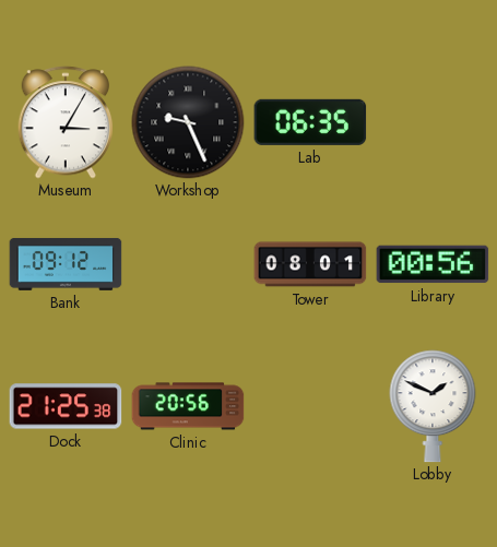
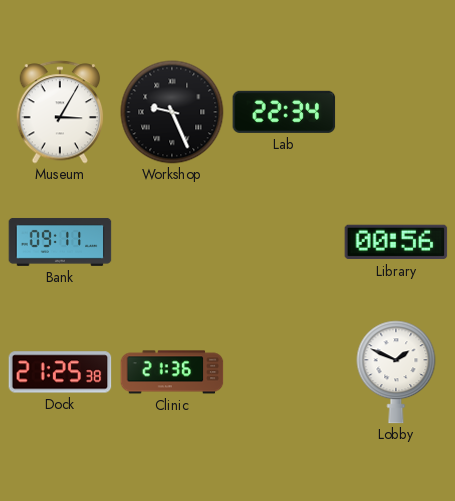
Lab: 06:35 -> 22:34 (284, 112)
Bank: 09:12 -> 09:11 (60, 242)
Tower: 08:01 -> none (310, 264)
Clinic: 20:56 -> 21:36 (172, 372)
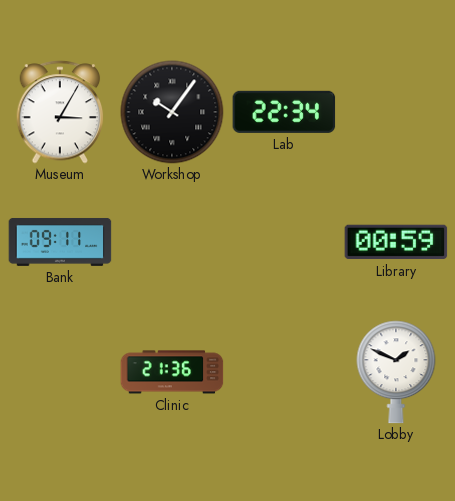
Workshop: 9:26 -> 10:06 (172, 112)
Library: 00:56 -> 00:59 (396, 242)
Dock: 21:25 -> none (60, 372)
